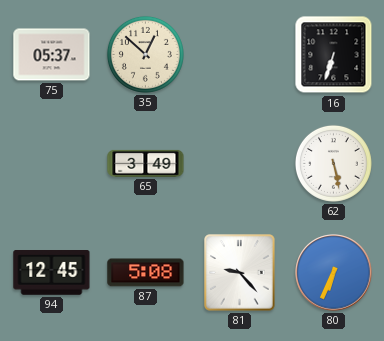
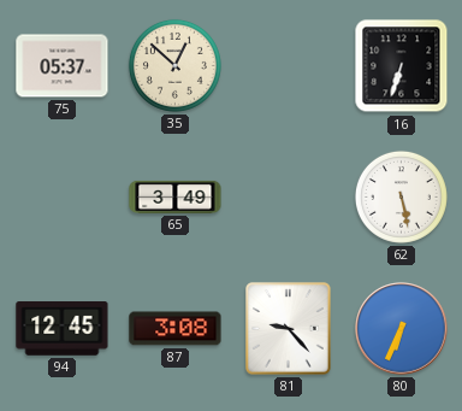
87: 5:08 -> 3:08 (176, 329)
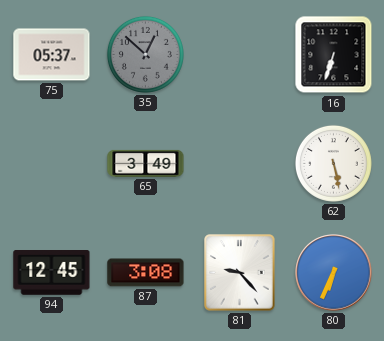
35 dial: cream -> grey (145, 54)
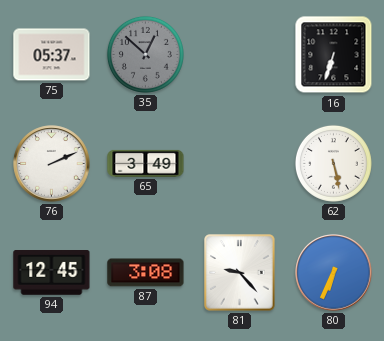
76: none -> 2:11 (52, 164)
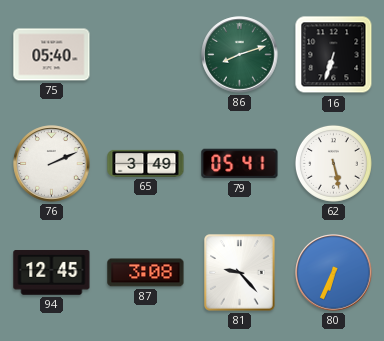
75: 05:37 -> 05:40 (52, 55)
35: 12:52 -> none (145, 54)
86: none -> 8:12 (240, 55)
79: none -> 05:41 (240, 164)
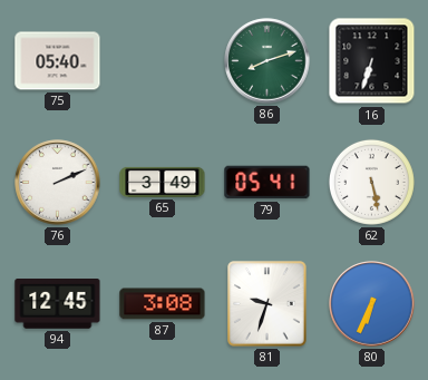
81: 9:23 -> 9:33 (267, 304)
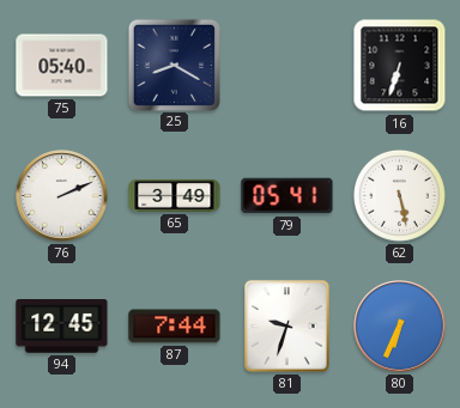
25: none -> 8:20 (174, 65)
86: 8:12 -> none (267, 61)
87: 3:08 -> 7:44 (175, 327)
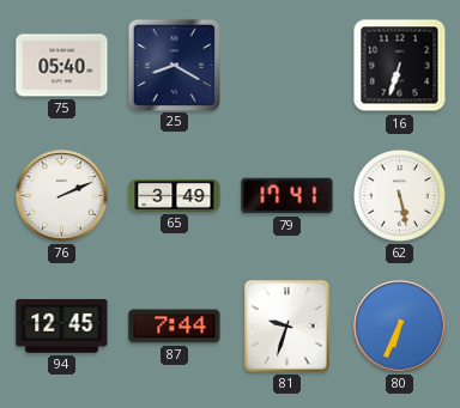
79: 05:41 -> 17:41 (287, 196)
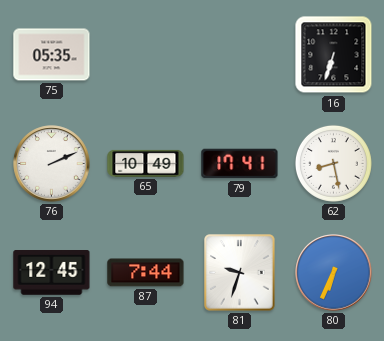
75: 05:40 -> 05:35 (52, 55)
25: 8:20 -> none (174, 65)
65: 3:49 -> 10:49 (146, 163)
62: 5:28 -> 8:28 (333, 163)
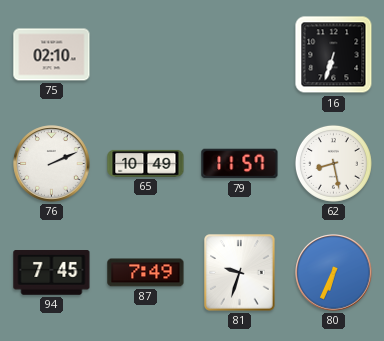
75: 05:35 -> 02:10 (52, 55)
79: 17:41 -> 11:57 (240, 164)
94: 12:45 -> 7:45 (52, 273)
87: 7:44 -> 7:49 (146, 273)
